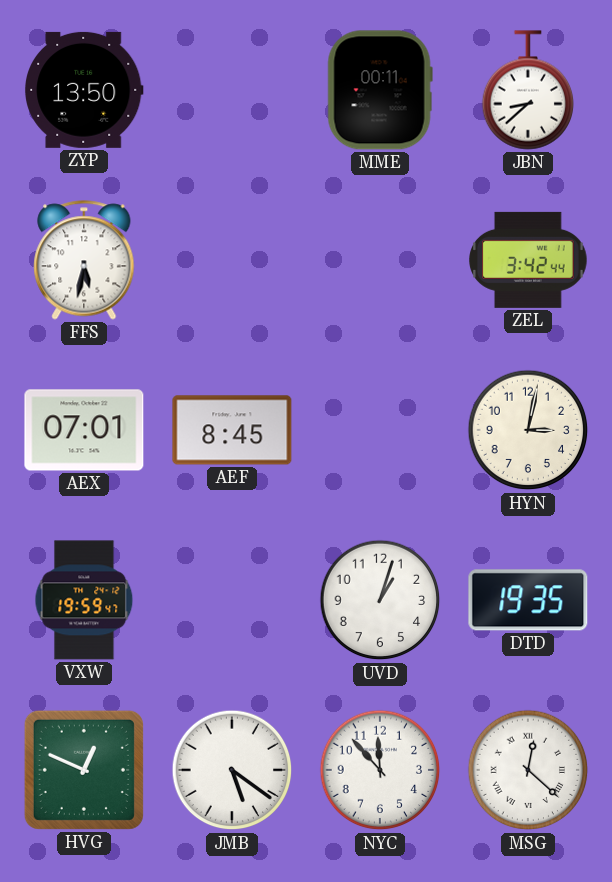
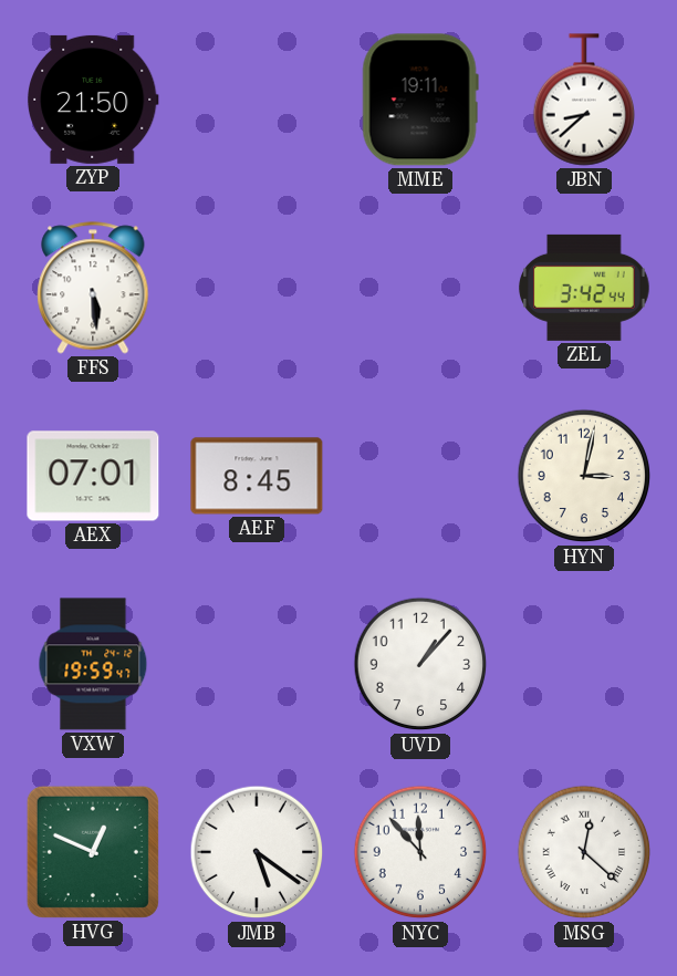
ZYP: 13:50 -> 21:50 (94, 100)
MME: 00:11 -> 19:11 (420, 100)
FFS: 5:32 -> 5:29 (93, 288)
UVD: 1:03 -> 1:07 (420, 664)
DTD: 19:35 -> none (528, 600)
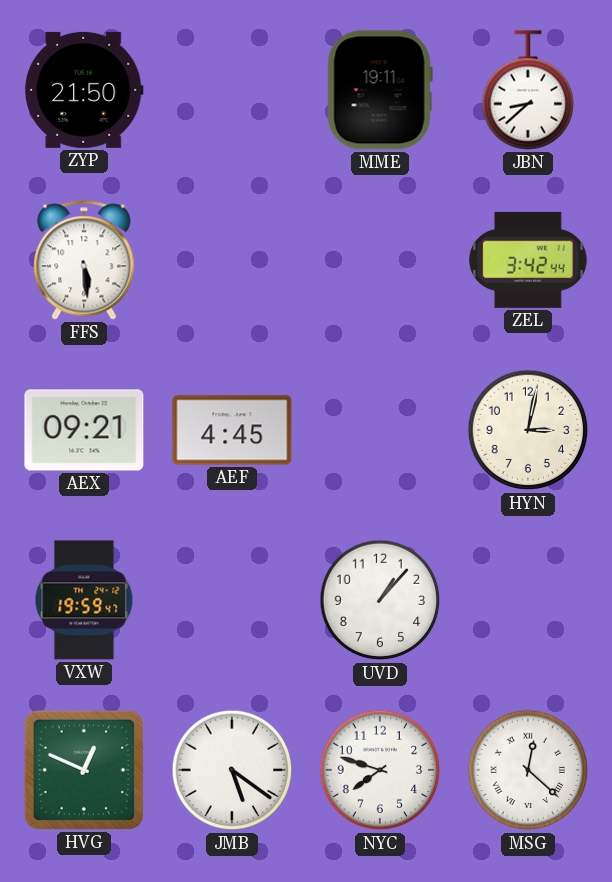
AEX: 07:01 -> 09:21 (84, 430)
AEF: 8:45 -> 4:45 (232, 430)
NYC: 11:53 -> 7:48 (380, 770)
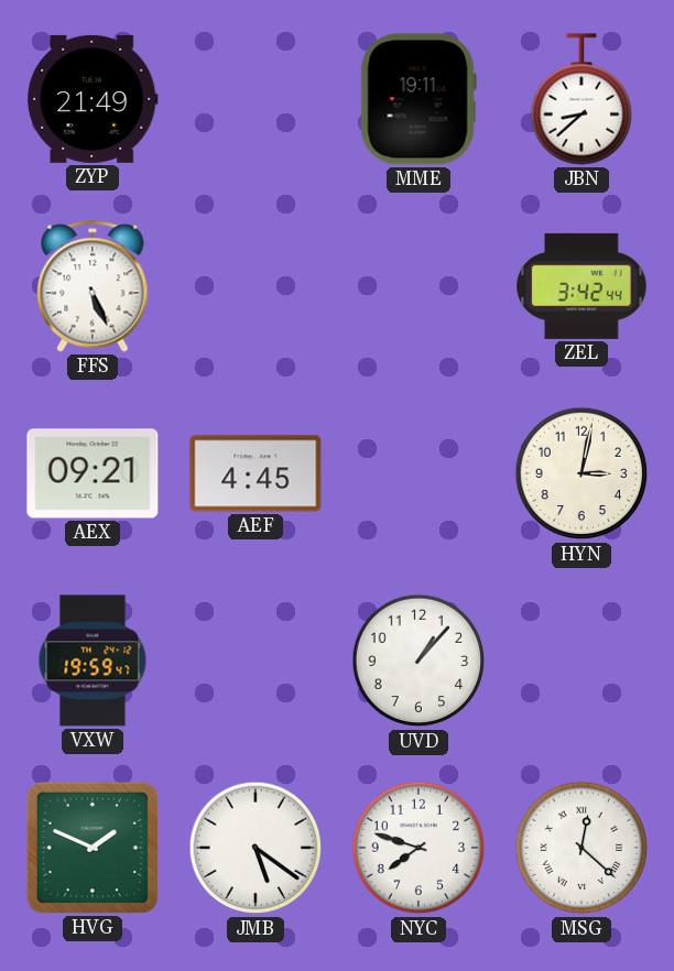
ZYP: 21:50 -> 21:49 (94, 99)
FFS: 5:29 -> 5:26 (93, 286)
HVG: 12:49 -> 1:49 (93, 848)
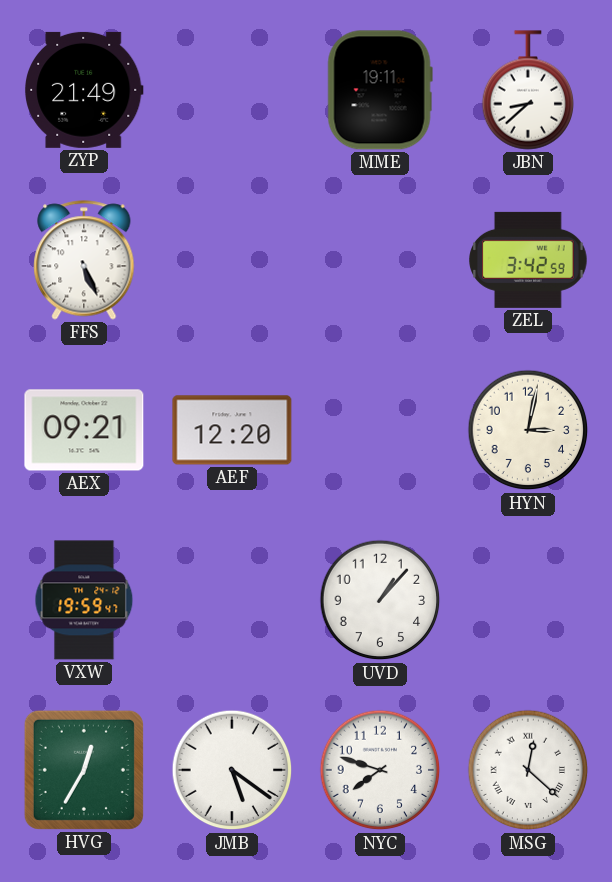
ZEL: 3:42:44 -> 3:42:59 (528, 260)
AEF: 4:45 -> 12:20 (232, 430)
HVG: 1:49 -> 12:35 (84, 770)
